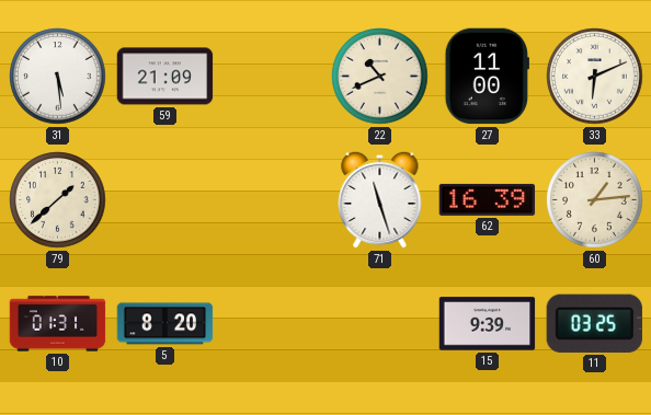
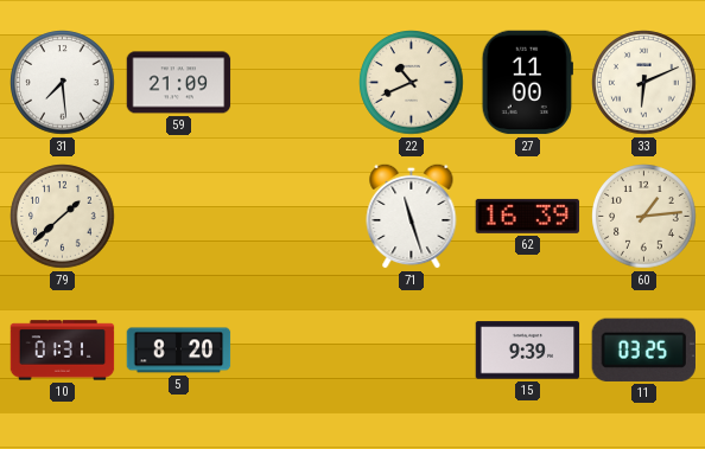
31: 5:29 -> 7:29 (63, 83)
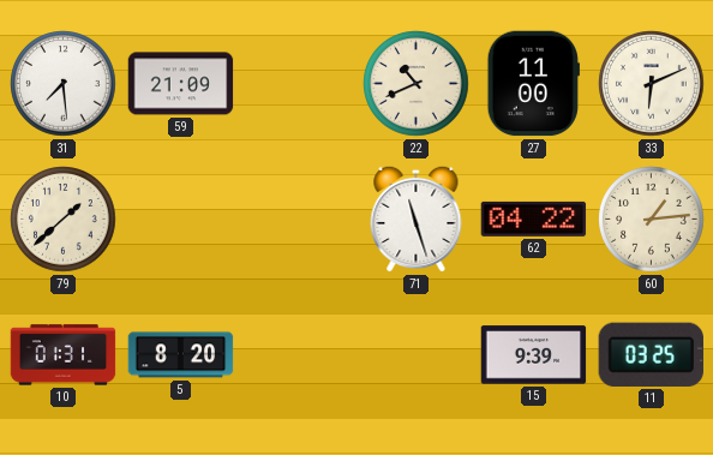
62: 16:39 -> 04:22 (534, 218)
